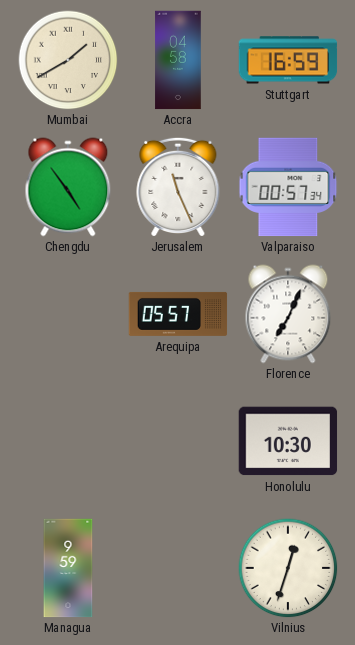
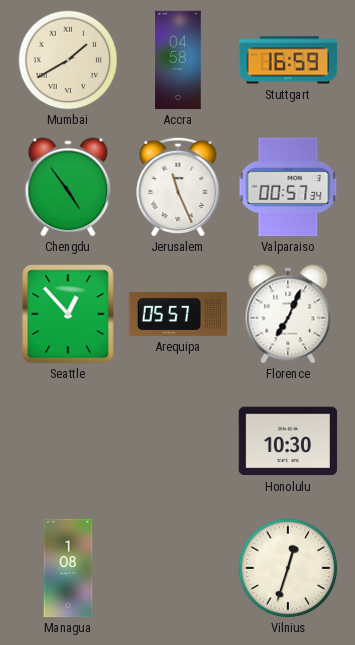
Seattle: none -> 12:53 (68, 314)
Managua: 9:59 -> 1:08 (68, 568)
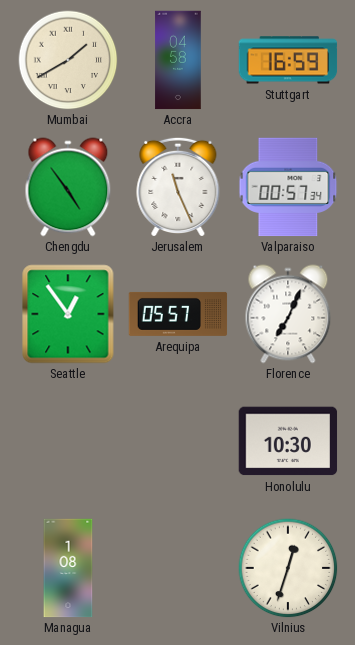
Seattle: 12:53 -> 12:54 (68, 314)
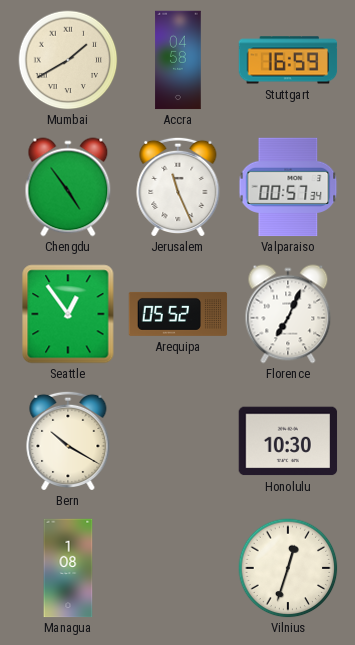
Arequipa: 05:57 -> 05:52 (178, 314)
Bern: none -> 10:20 (68, 440)
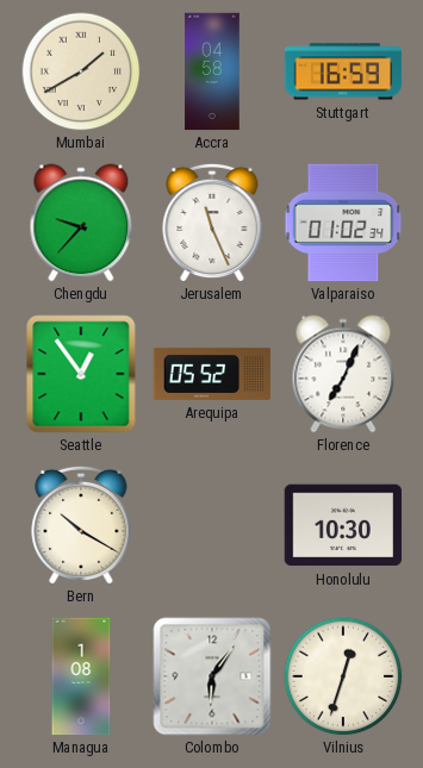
Chengdu: 4:54 -> 9:37 (81, 223)
Valparaiso: 00:57 -> 01:02 (343, 223)
Colombo: none -> 6:06 (212, 676)
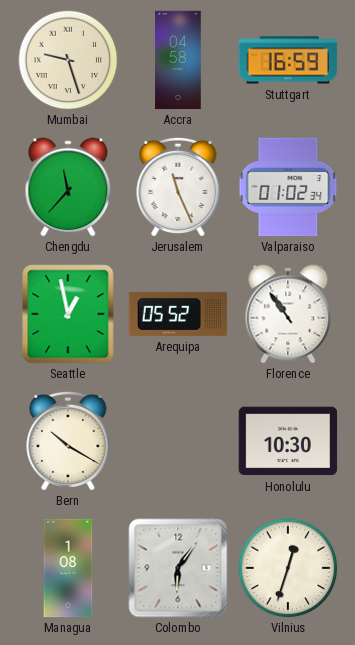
Mumbai: 1:40 -> 9:27 (68, 60)
Chengdu: 9:37 -> 11:37 (68, 187)
Seattle: 12:54 -> 12:58 (68, 314)
Florence: 7:04 -> 10:54 (288, 314)
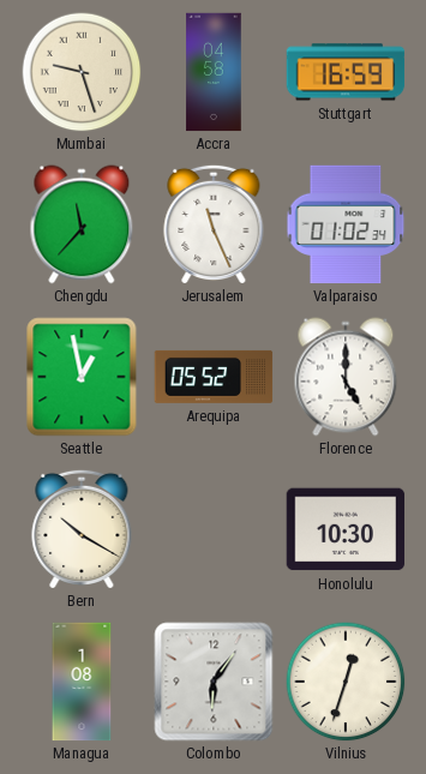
Florence: 10:54 -> 5:00 (346, 377)
